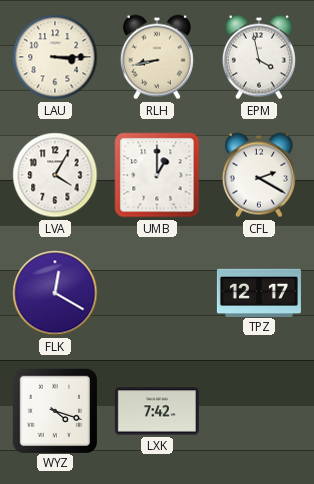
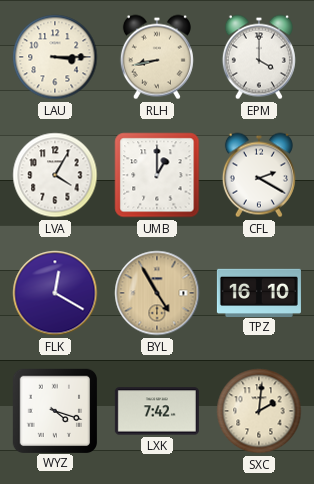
EPM: 3:58 -> 4:00 (259, 57)
BYL: none -> 4:55 (157, 293)
TPZ: 12:17 -> 16:10 (259, 292)
SXC: none -> 2:01 (259, 411)
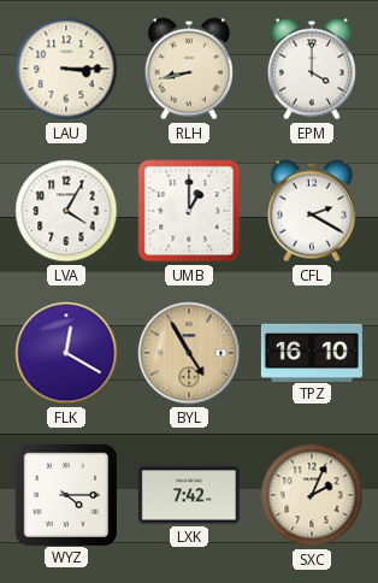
WYZ: 4:18 -> 4:15 (65, 494)
SXC: 2:01 -> 2:04 (312, 495)
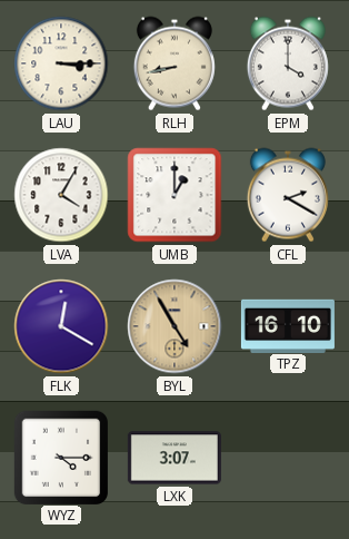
LXK: 7:42 -> 3:07 (174, 458)
SXC: 2:04 -> none (312, 495)
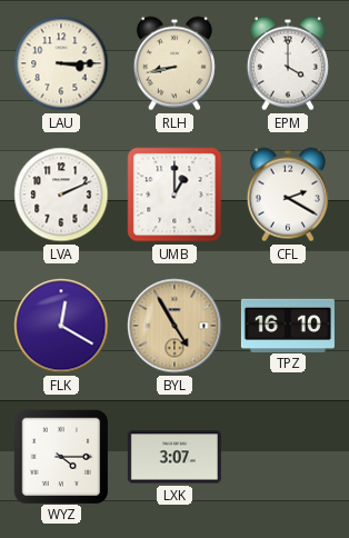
LVA: 4:05 -> 2:11 (61, 195)
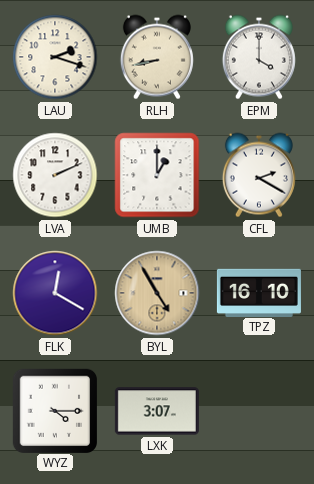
LAU: 3:15 -> 2:18 (55, 57)
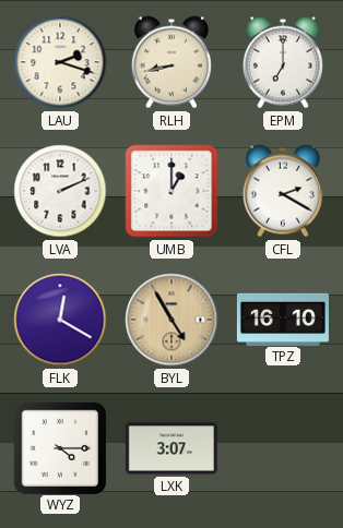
EPM: 4:00 -> 7:00 (283, 62)
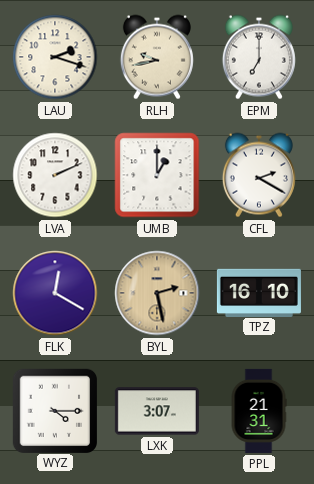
RLH: 8:43 -> 9:43 (157, 57)
BYL: 4:55 -> 2:28 (157, 293)
PPL: none -> 21:31 (259, 411)
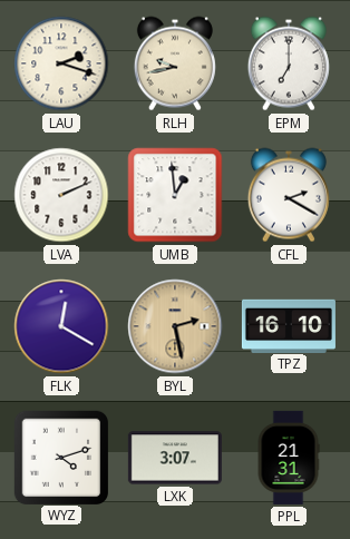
UMB: 1:00 -> 12:59 (175, 195)
WYZ: 4:15 -> 4:12 (60, 457)
